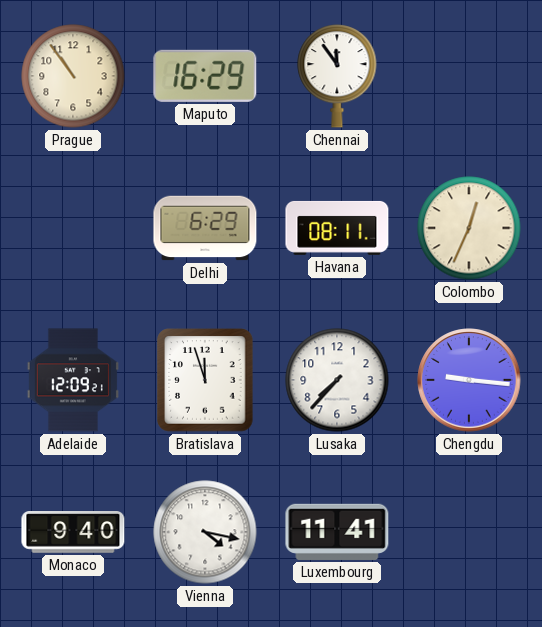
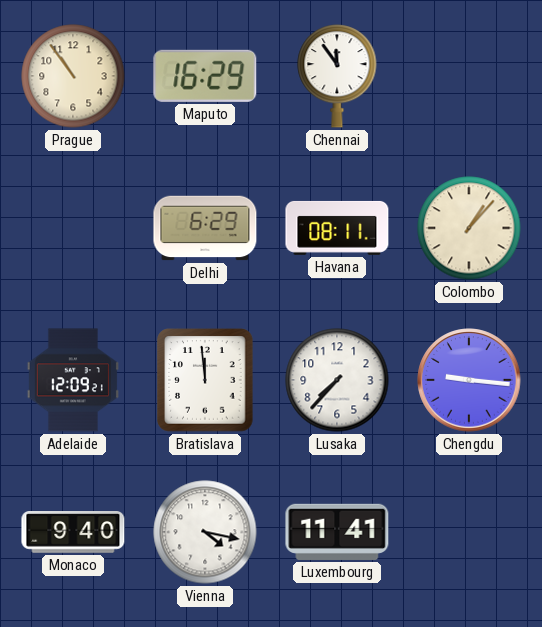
Colombo: 12:34 -> 1:07 (469, 228)
Bratislava: 11:57 -> 11:59 (205, 380)
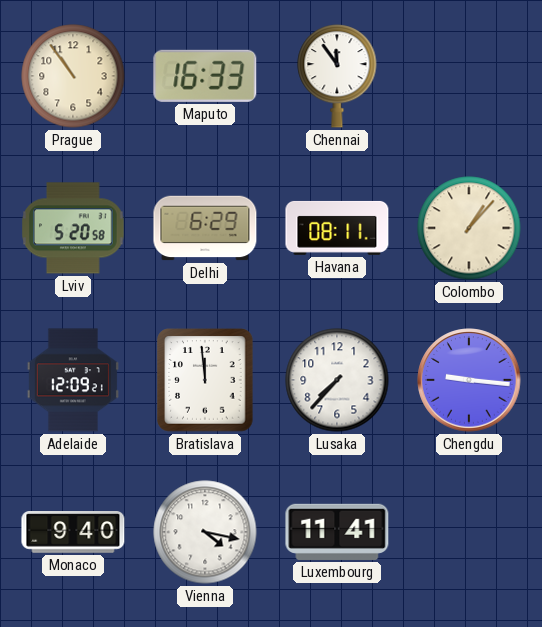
Maputo: 16:29 -> 16:33 (205, 76)
Lviv: none -> 5:20 (74, 228)
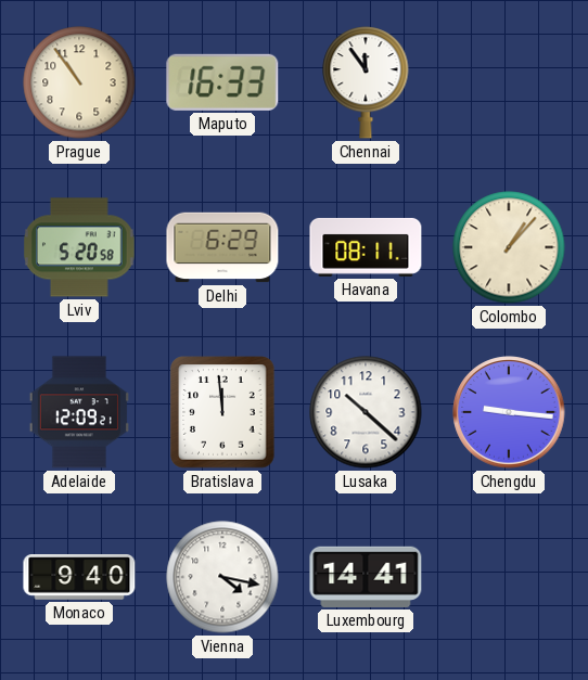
Lusaka: 7:37 -> 10:22 (366, 412)
Luxembourg: 11:41 -> 14:41 (366, 577)
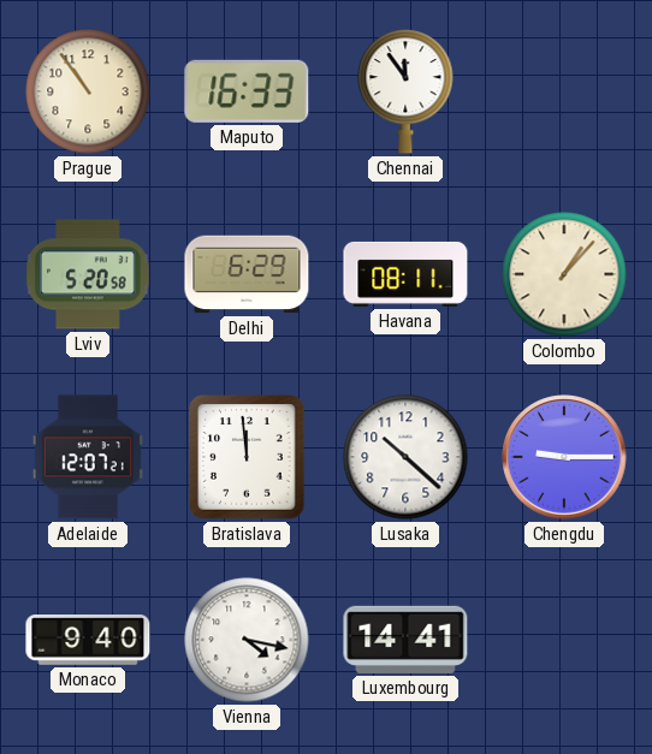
Adelaide: 12:09 -> 12:07 (88, 457)
Chengdu: 9:16 -> 9:15 (564, 457)
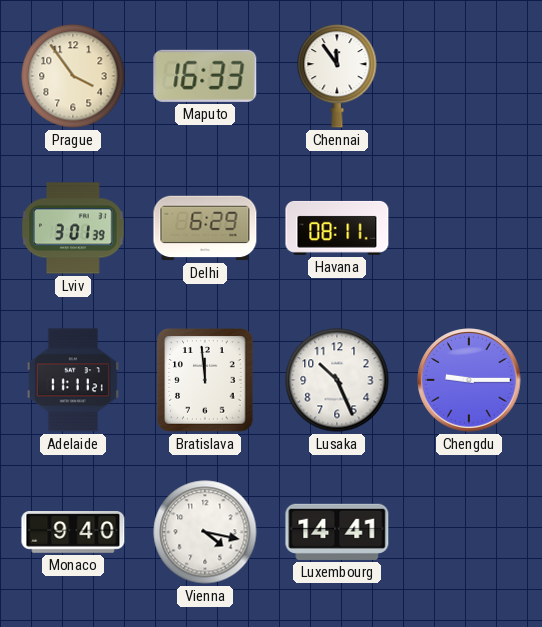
Prague: 10:54 -> 3:54 (73, 76)
Lviv: 5:20 -> 3:01 (74, 228)
Colombo: 1:07 -> none (564, 274)
Adelaide: 12:07 -> 11:11 (73, 380)
Lusaka: 10:22 -> 10:26 (337, 380)
